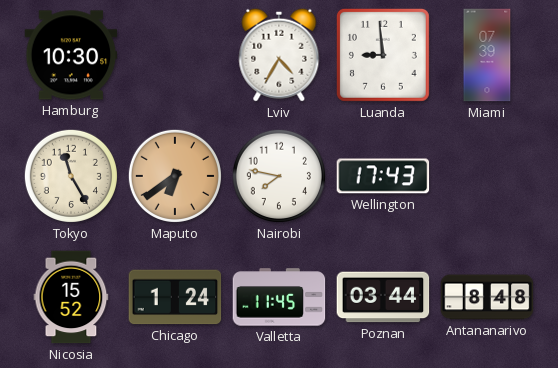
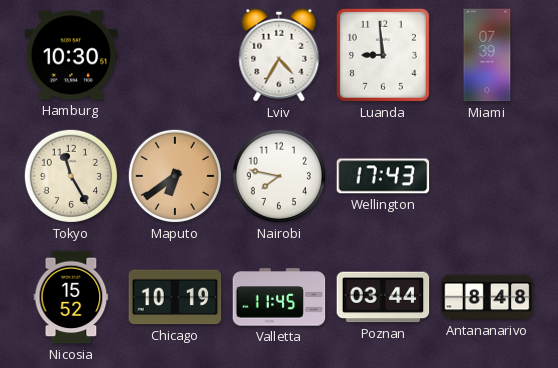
Chicago: 1:24 -> 10:19 (175, 297)
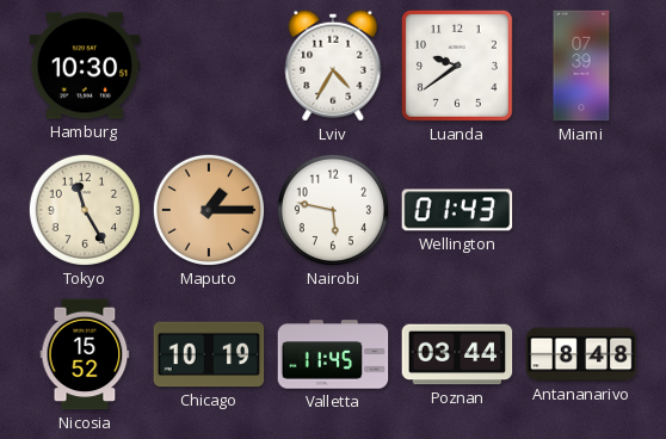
Luanda: 8:59 -> 9:39 (457, 66)
Maputo: 6:39 -> 1:15 (209, 210)
Nairobi: 7:47 -> 5:47 (333, 210)
Wellington: 17:43 -> 01:43 (457, 210)
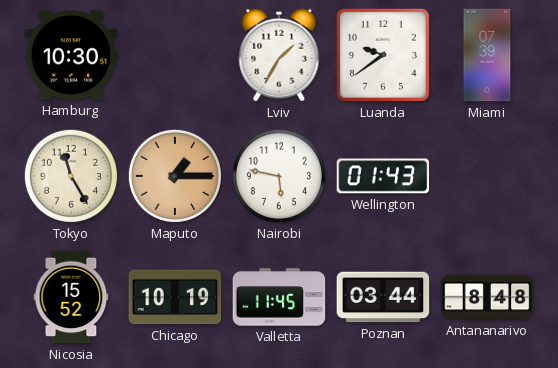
Lviv: 4:35 -> 1:35 (279, 55)
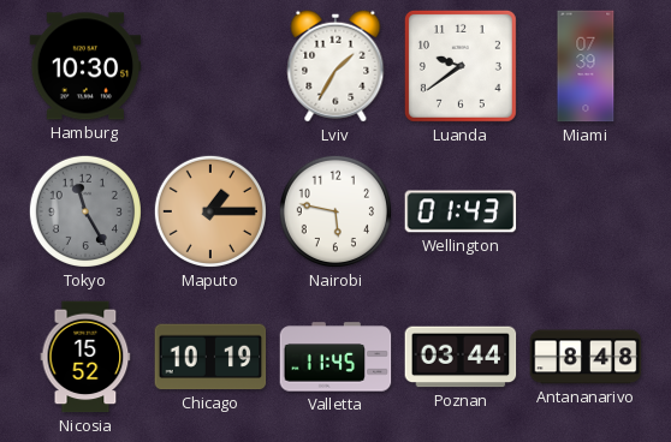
Tokyo dial: cream -> grey (85, 211)
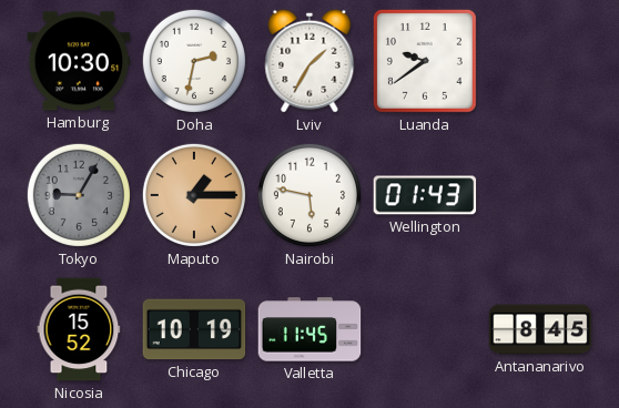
Doha: none -> 2:32 (194, 61)
Miami: 07:39 -> none (586, 66)
Tokyo: 11:25 -> 9:05 (79, 195)
Poznan: 03:44 -> none (461, 357)
Antananarivo: 8:48 -> 8:45 (540, 329)
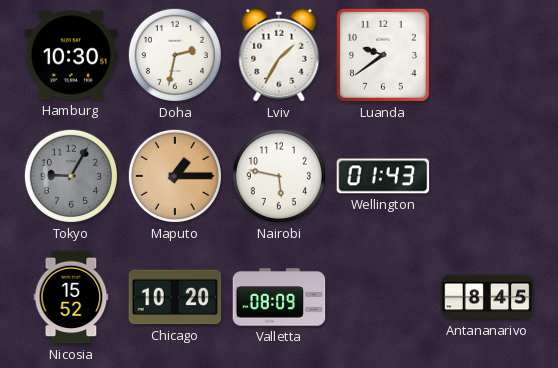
Chicago: 10:19 -> 10:20 (175, 297)
Valletta: 11:45 -> 08:09 (279, 297)
